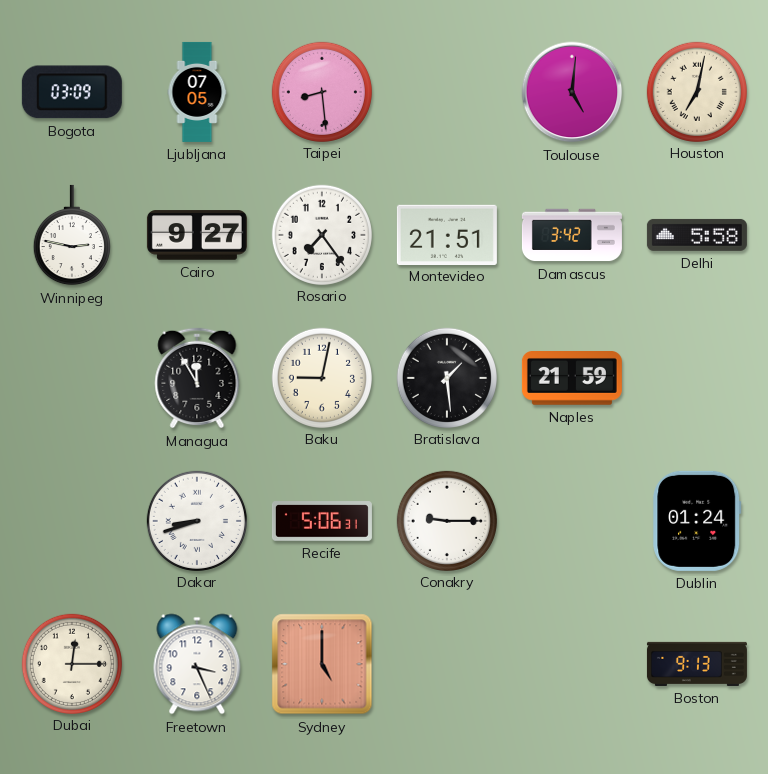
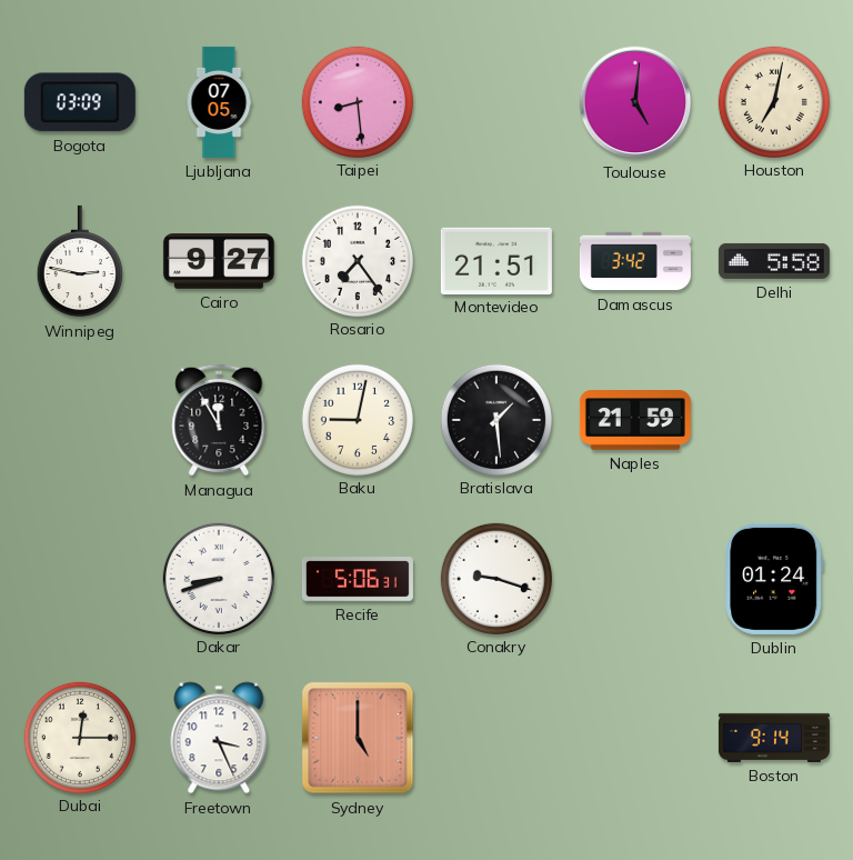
Conakry: 9:15 -> 9:18 (495, 578)
Boston: 9:13 -> 9:14 (774, 738)
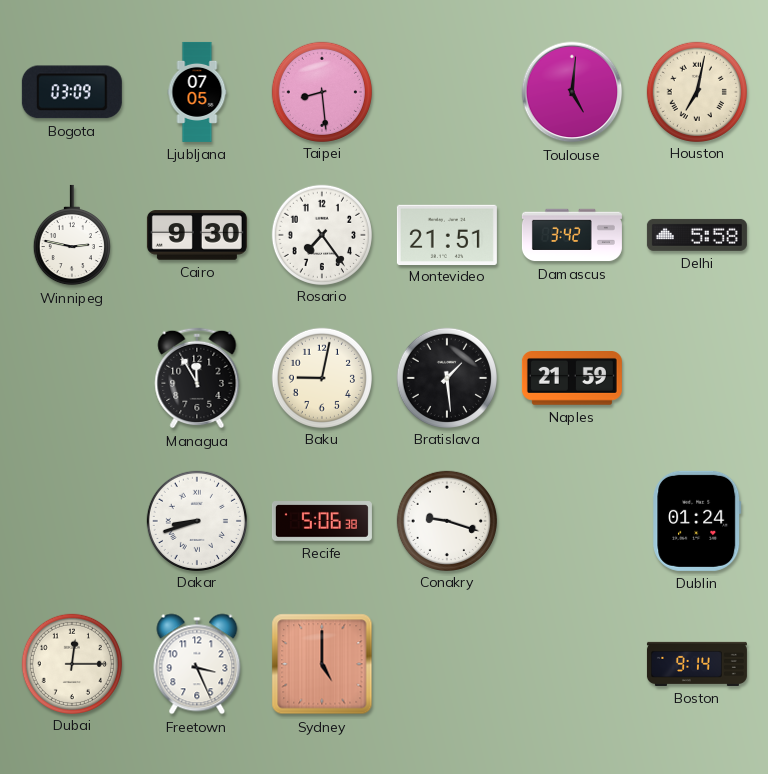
Cairo: 9:27 -> 9:30 (197, 235)
Recife: 5:06:31 -> 5:06:38 (322, 521)
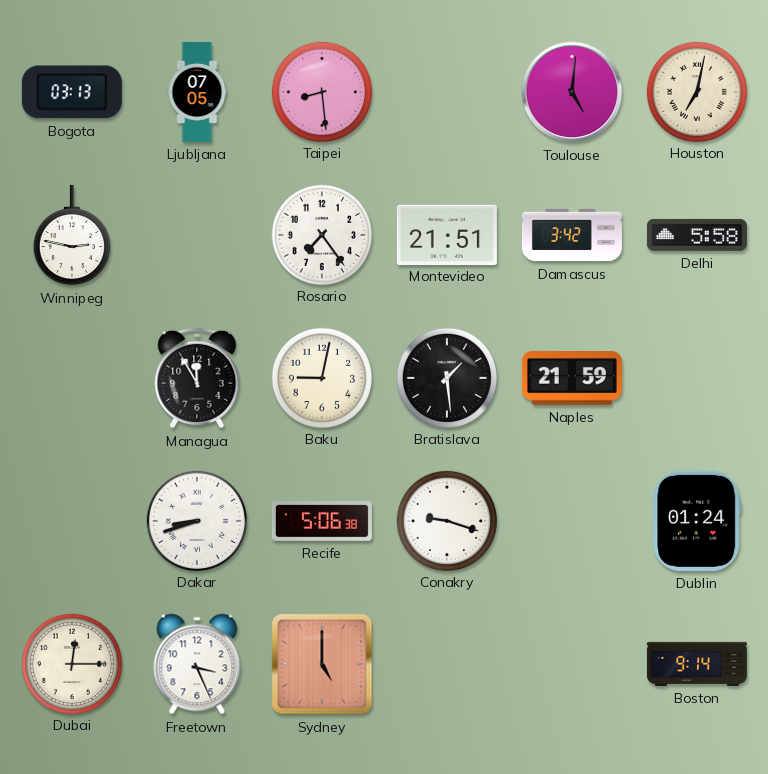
Bogota: 03:09 -> 03:13 (72, 92)
Cairo: 9:30 -> none (197, 235)
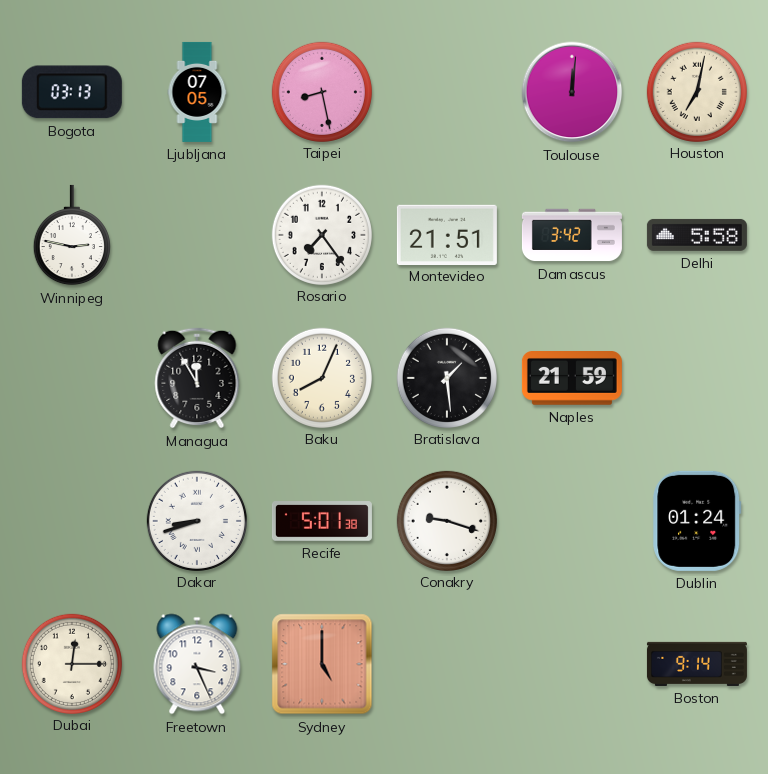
Taipei: 8:29 -> 8:28 (321, 91)
Toulouse: 5:01 -> 12:01 (572, 92)
Baku: 9:02 -> 8:04 (321, 377)
Recife: 5:06 -> 5:01 (322, 521)
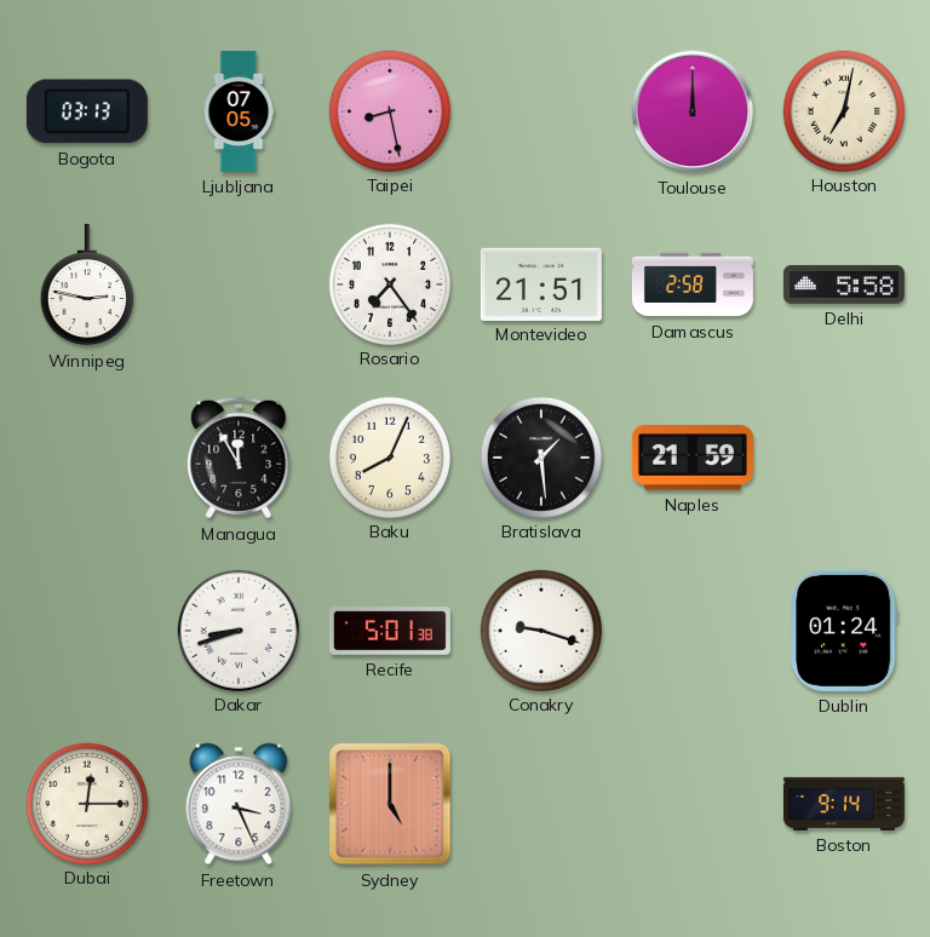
Toulouse: 12:01 -> 12:00 (693, 111)
Damascus: 3:42 -> 2:58 (693, 284)
